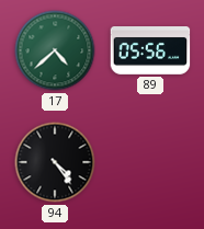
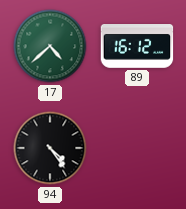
89: 05:56 -> 16:12 (137, 47)
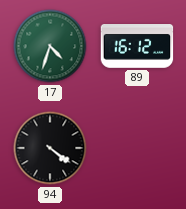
17: 4:38 -> 4:33 (50, 46)
94: 4:24 -> 4:21 (50, 148)
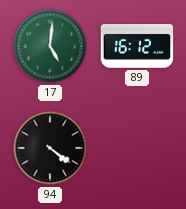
17: 4:33 -> 5:01 (50, 46)
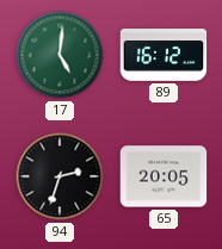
94: 4:21 -> 2:33 (60, 176)
65: none -> 20:05 (164, 176)
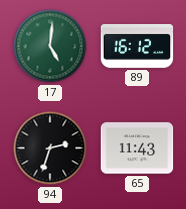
65: 20:05 -> 11:43 (137, 148)
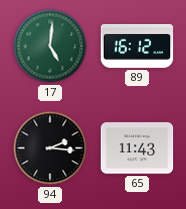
94: 2:33 -> 2:16 (50, 148)
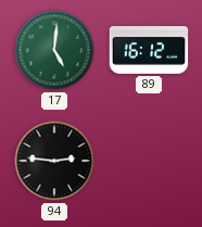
94: 2:16 -> 2:46 (54, 161)
65: 11:43 -> none (137, 148)
